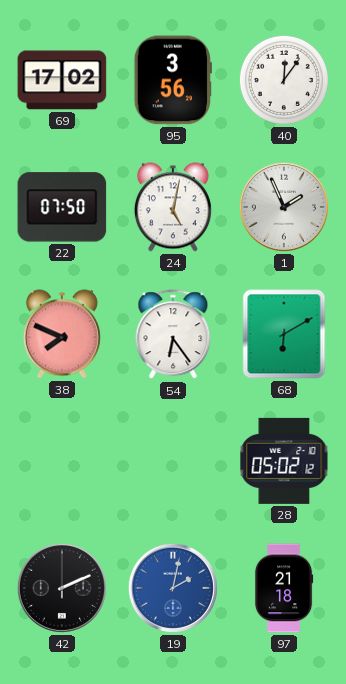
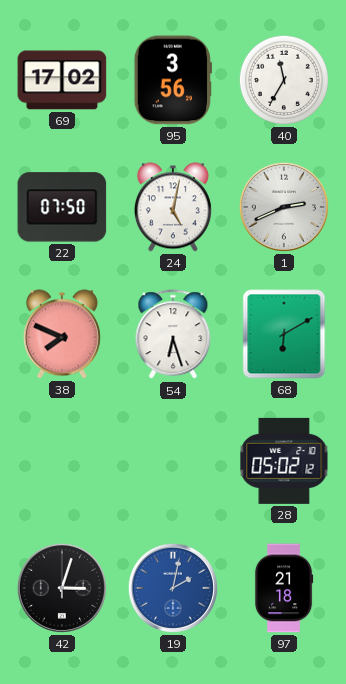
40: 12:06 -> 11:35 (284, 80)
1: 1:56 -> 2:41 (284, 207)
54: 6:24 -> 6:27 (173, 335)
42: 2:11 -> 3:03 (62, 588)
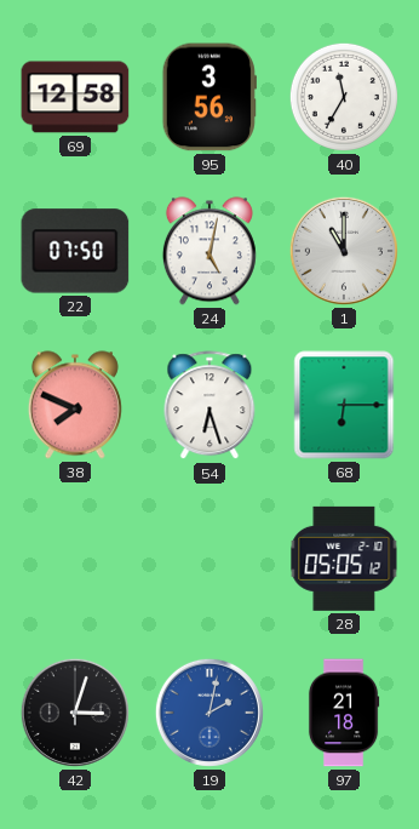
69: 17:02 -> 12:58 (75, 97)
1: 2:41 -> 11:00 (344, 251)
68: 6:10 -> 6:15 (344, 405)
28: 05:02 -> 05:05 (344, 559)
